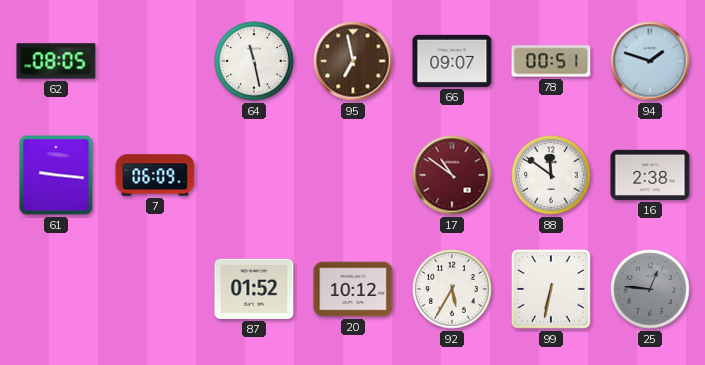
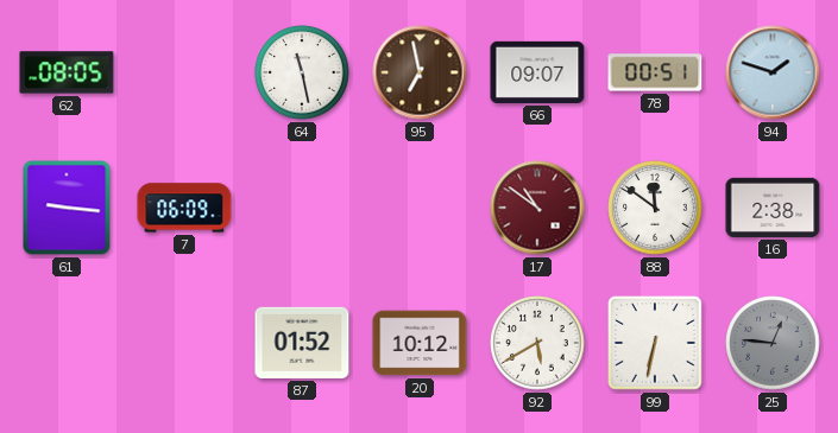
92: 5:35 -> 5:40 (537, 343)
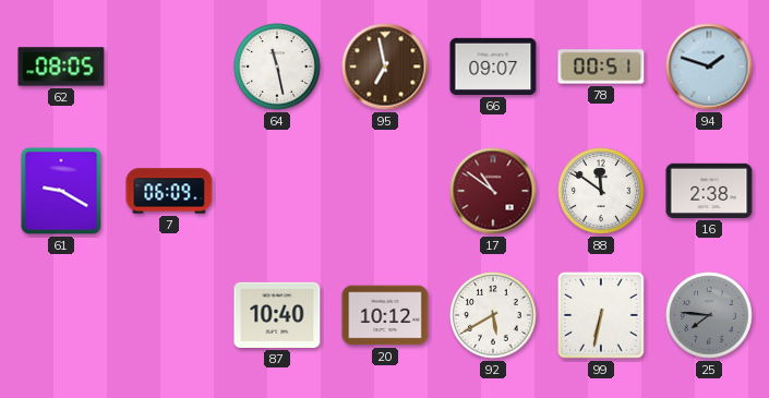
61: 9:16 -> 9:20 (61, 191)
87: 01:52 -> 10:40 (277, 315)
25: 12:46 -> 7:46 (709, 315)
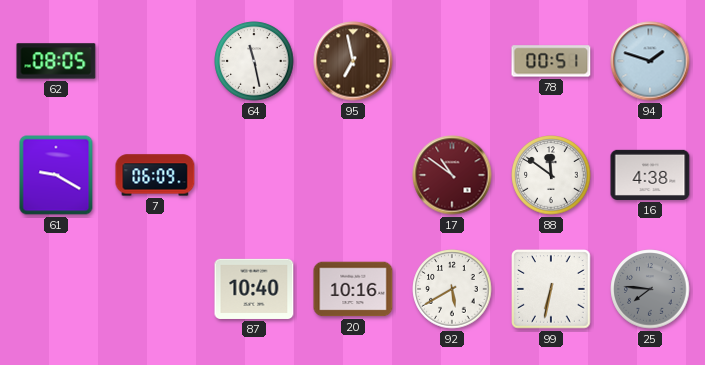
66: 09:07 -> none (493, 67)
16: 2:38 -> 4:38 (650, 175)
20: 10:12 -> 10:16 (353, 289)
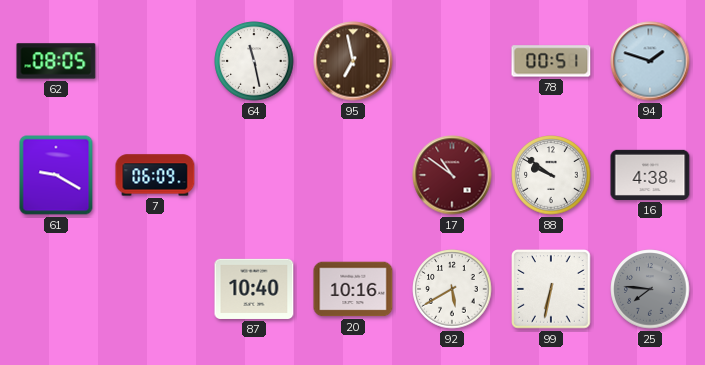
88: 11:51 -> 9:51 (551, 175)
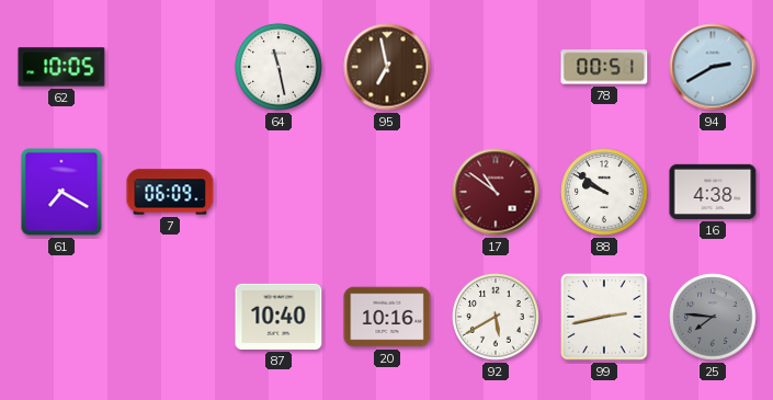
62: 08:05 -> 10:05 (61, 67)
94: 1:48 -> 2:40 (713, 67)
61: 9:20 -> 7:20 (61, 192)
99: 6:32 -> 2:43 (604, 317)
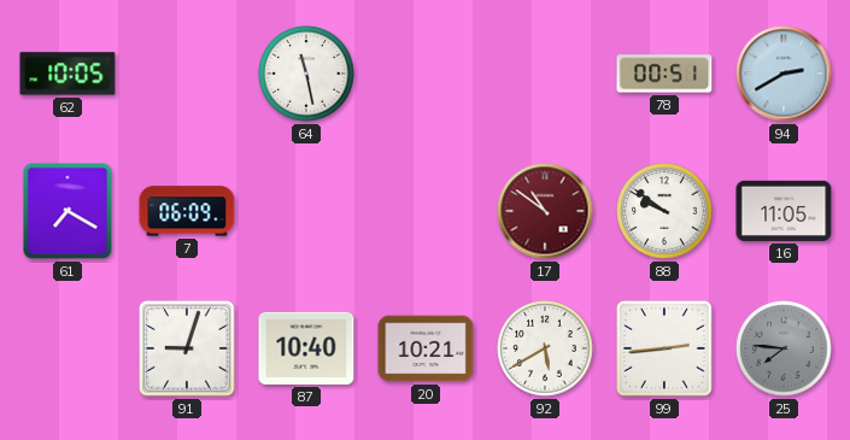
95: 6:58 -> none (387, 67)
16: 4:38 -> 11:05 (784, 211)
91: none -> 9:03 (187, 348)
20: 10:16 -> 10:21 (426, 348)
99: 2:43 -> 2:44 (664, 348)
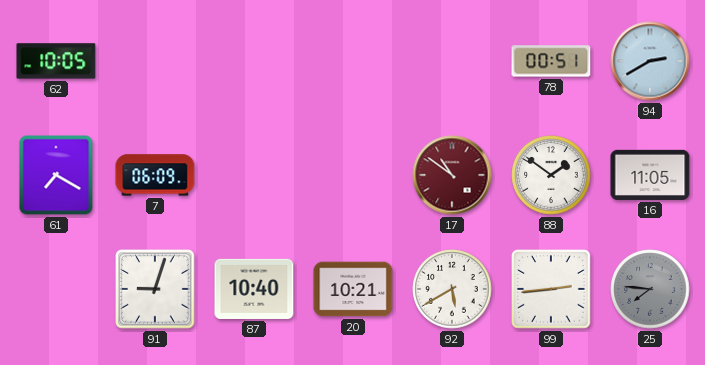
64: 11:28 -> none (306, 74)
88: 9:51 -> 1:51 (551, 175)
